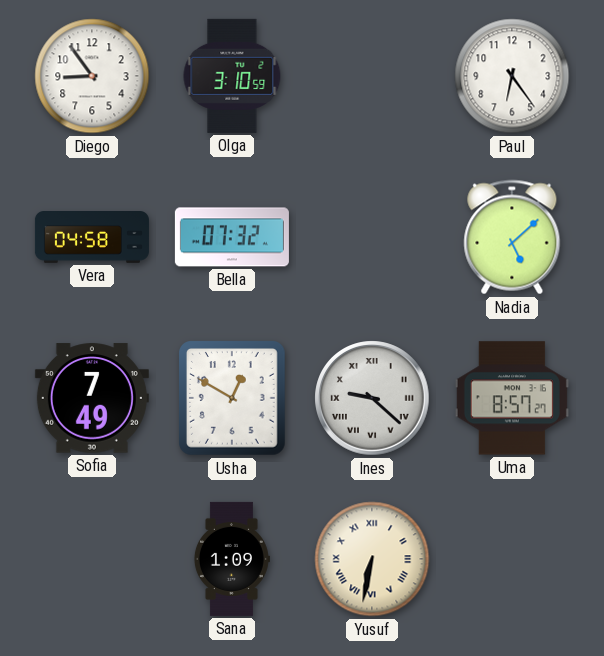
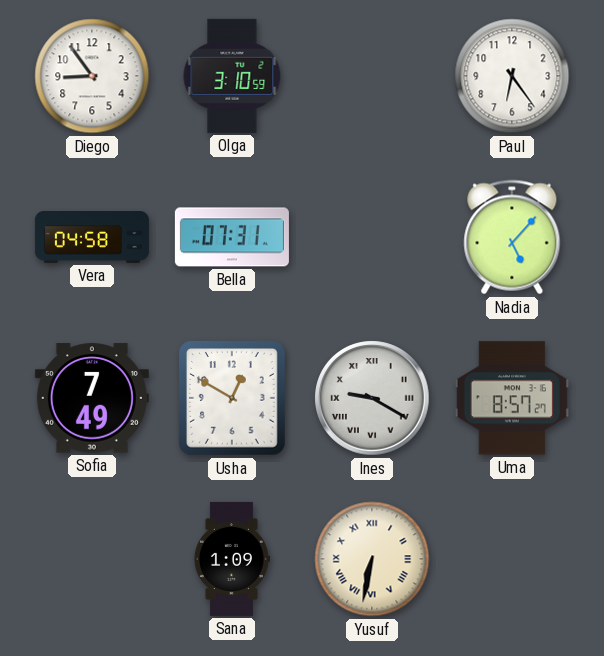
Bella: 07:32 -> 07:31 (232, 237)
Nadia: 5:08 -> 5:07 (512, 237)
Ines: 9:22 -> 9:20 (372, 398)
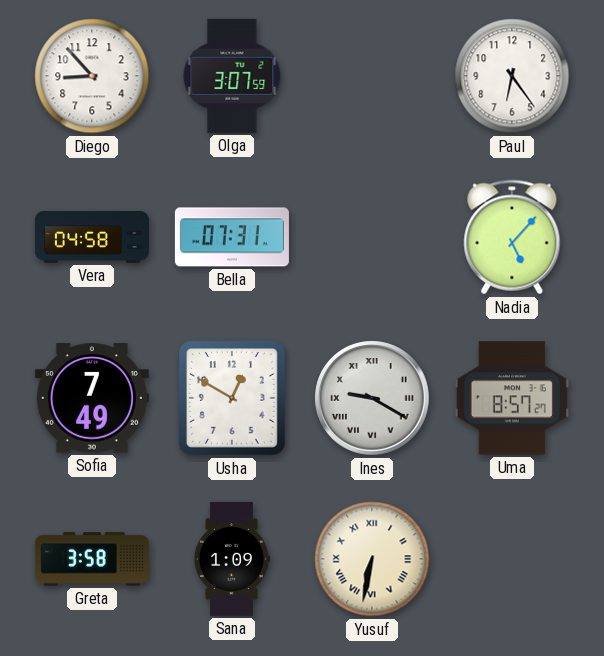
Diego: 8:54 -> 8:53 (92, 76)
Olga: 3:10 -> 3:07 (232, 76)
Greta: none -> 3:58 (92, 559)
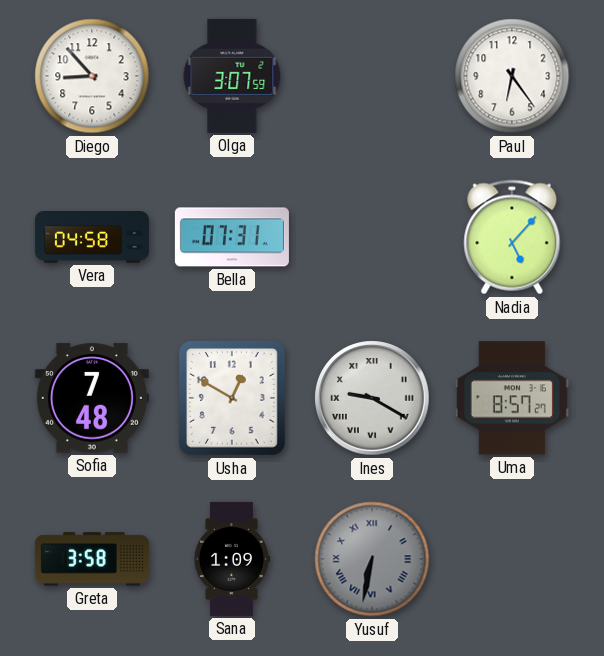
Sofia: 7:49 -> 7:48 (92, 398)
Yusuf dial: cream -> grey (372, 559)
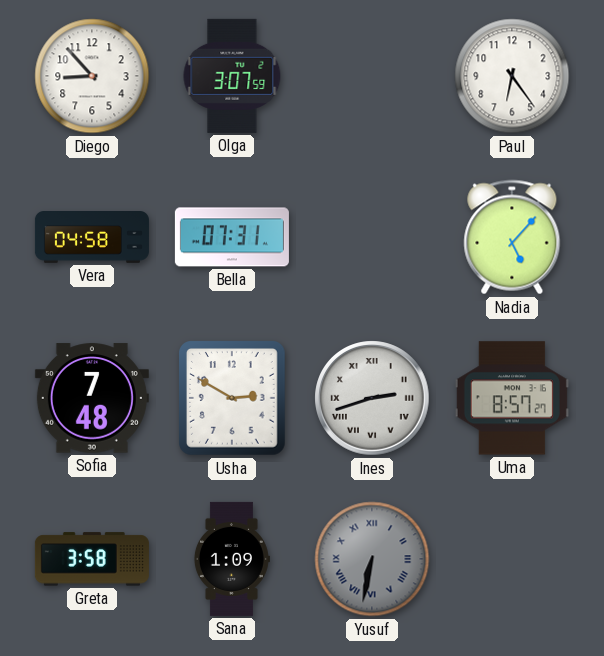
Usha: 12:50 -> 2:50 (233, 399)
Ines: 9:20 -> 2:42 (372, 398)
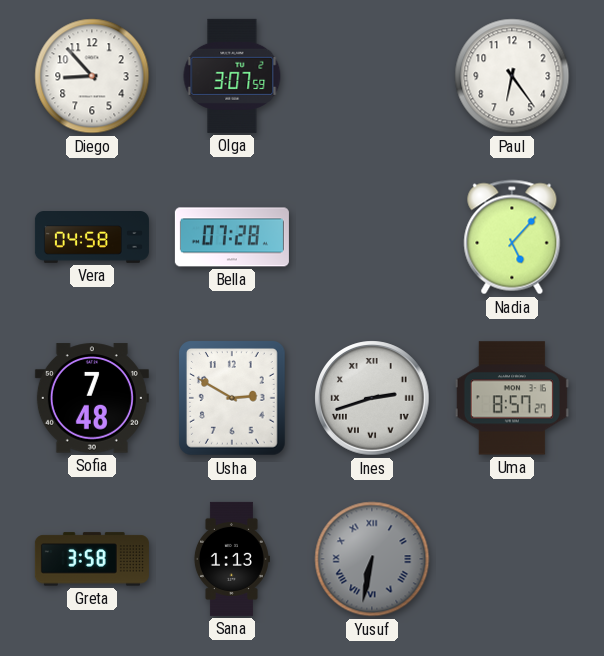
Bella: 07:31 -> 07:28 (232, 237)
Sana: 1:09 -> 1:13 (231, 559)
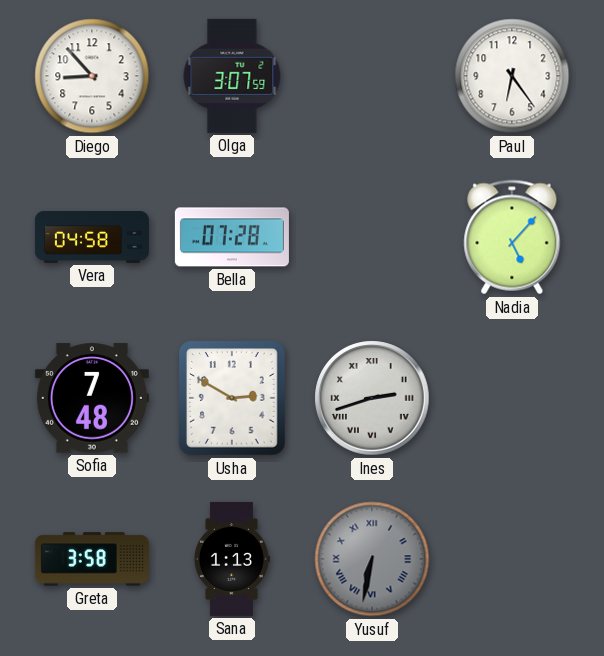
Uma: 8:57 -> none (512, 398)
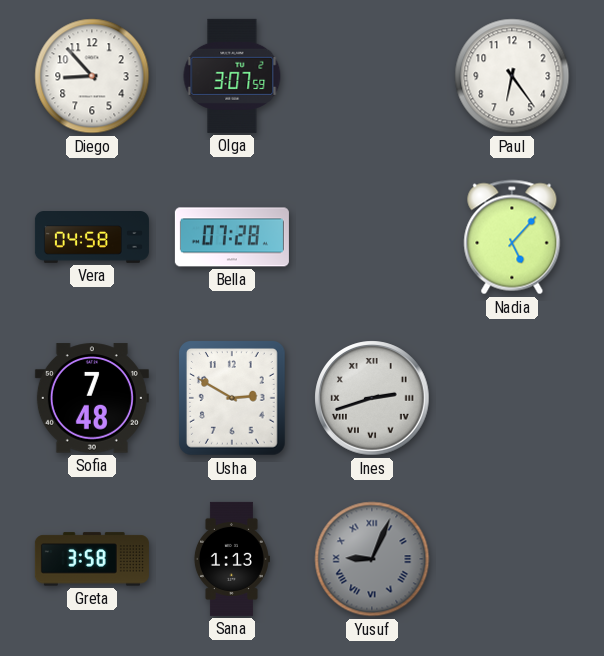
Yusuf: 6:32 -> 9:04 (372, 559)
